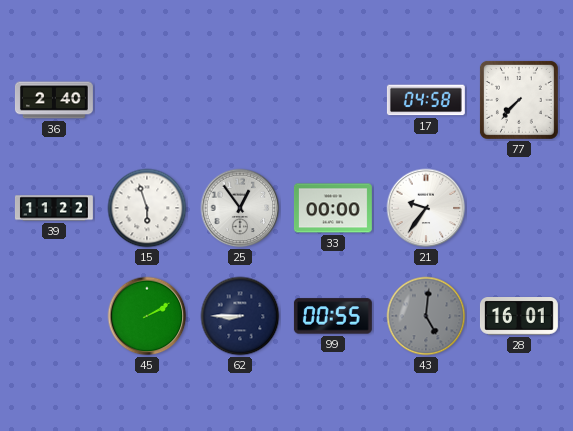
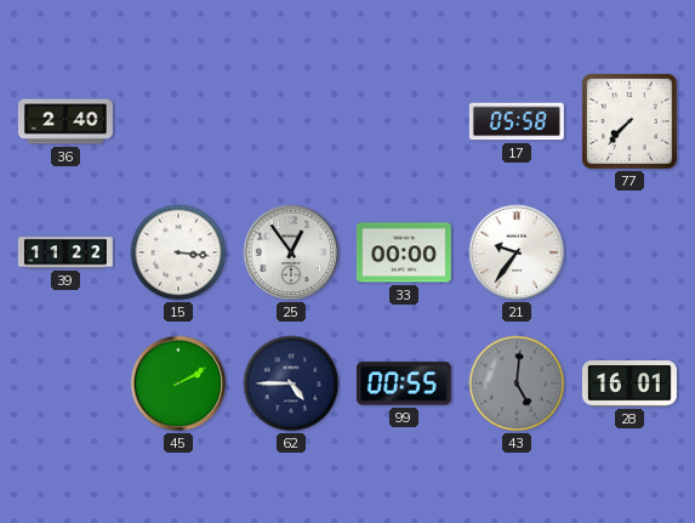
17: 04:58 -> 05:58 (517, 121)
15: 5:57 -> 3:16 (178, 252)
62: 8:45 -> 4:45 (291, 383)
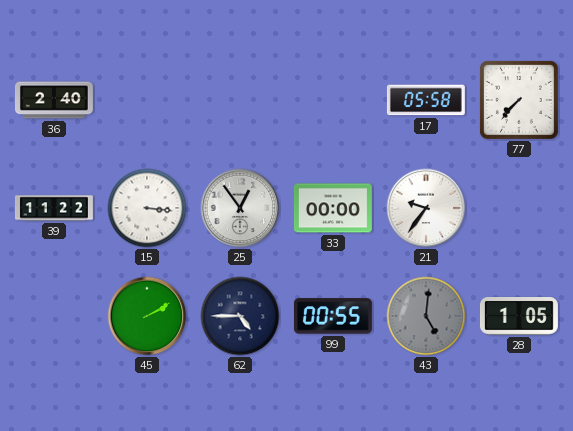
28: 16:01 -> 1:05 (519, 316)
